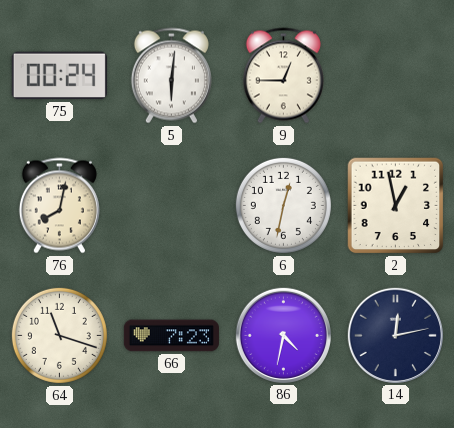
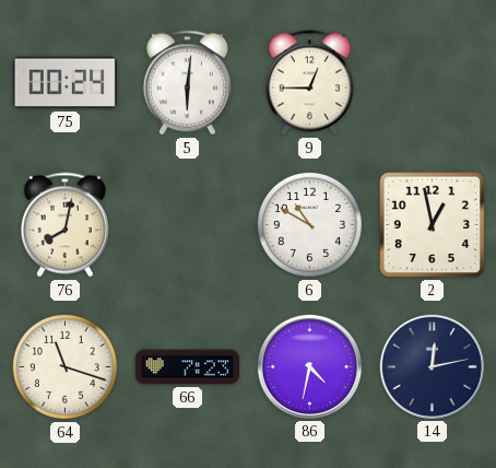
6: 12:32 -> 10:50 (309, 224)
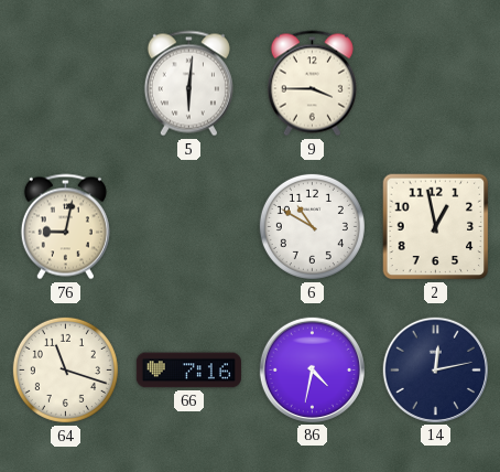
75: 00:24 -> none (64, 83)
9: 12:45 -> 3:45 (312, 84)
76: 8:02 -> 9:02 (65, 227)
66: 7:23 -> 7:16 (188, 371)
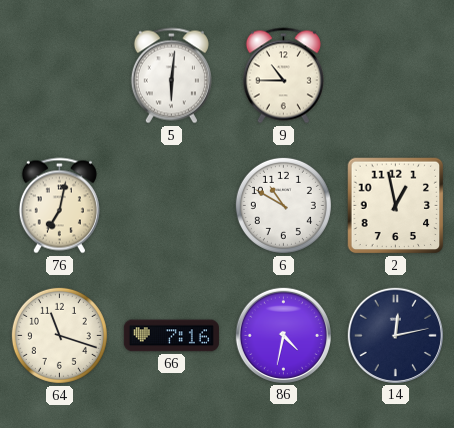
9: 3:45 -> 10:45 (283, 76)
76: 9:02 -> 7:02 (59, 206)
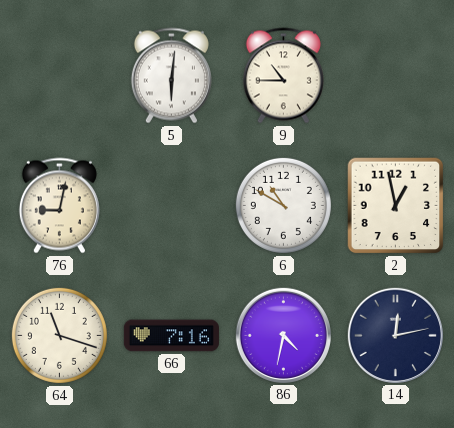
76: 7:02 -> 9:02 (59, 206)
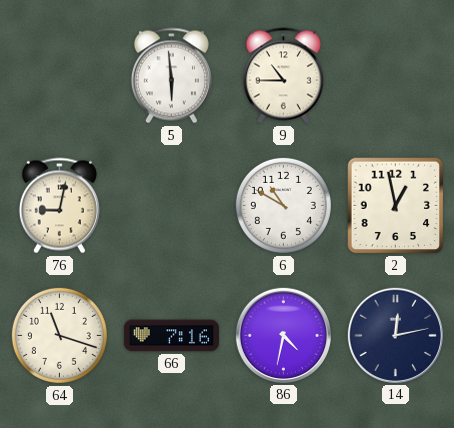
5: 6:01 -> 5:59 (171, 76)
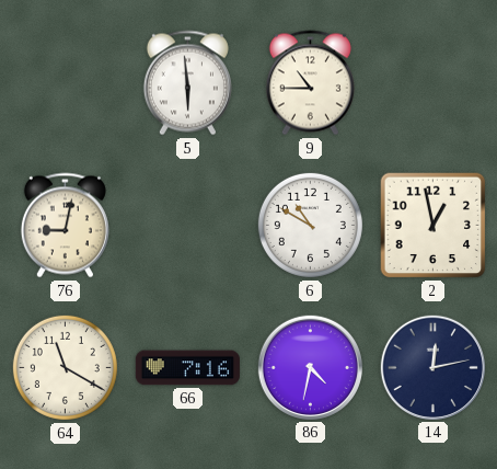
64: 11:18 -> 11:20 (65, 367)
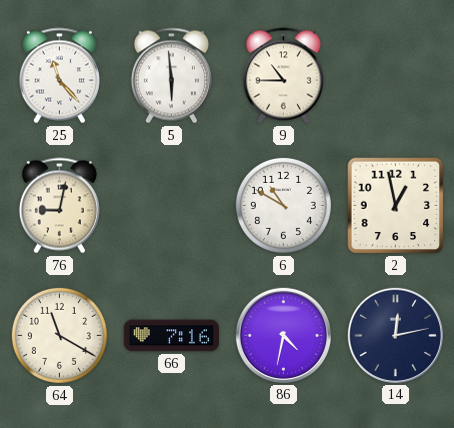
25: none -> 11:23 (59, 76)
